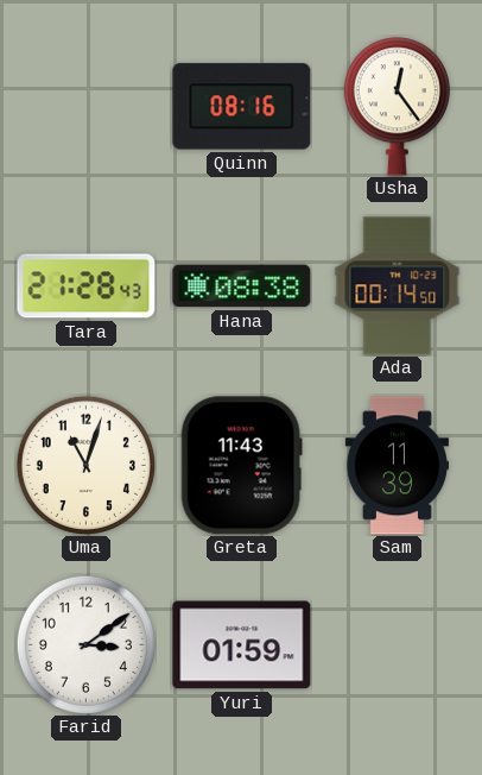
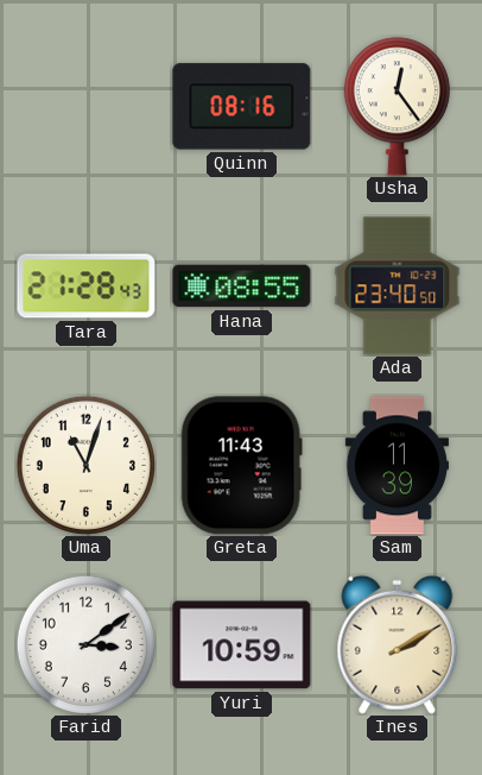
Hana: 08:38 -> 08:55 (242, 286)
Ada: 00:14 -> 23:40 (398, 286)
Yuri: 01:59 -> 10:59 (242, 645)
Ines: none -> 2:10 (398, 644)
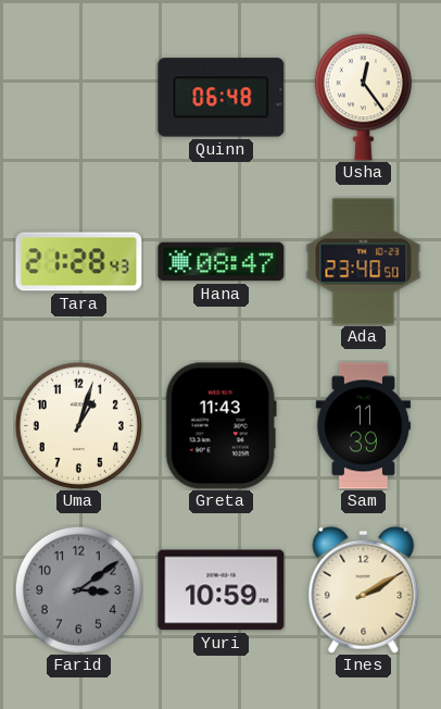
Quinn: 08:16 -> 06:48 (222, 98)
Hana: 08:55 -> 08:47 (222, 262)
Uma: 11:03 -> 1:03 (78, 425)
Farid dial: white -> grey (78, 589)
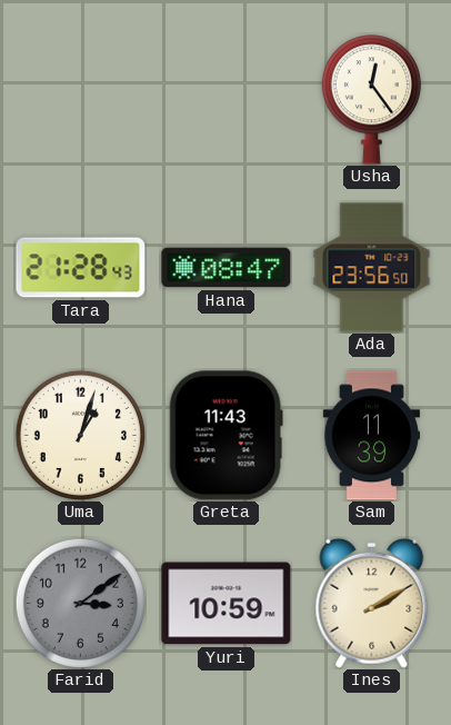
Quinn: 06:48 -> none (222, 98)
Ada: 23:40 -> 23:56 (372, 268)
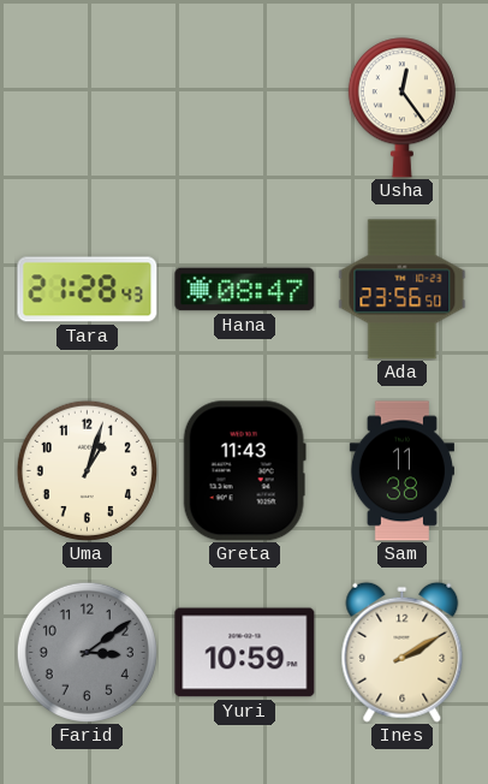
Sam: 11:39 -> 11:38 (401, 471)
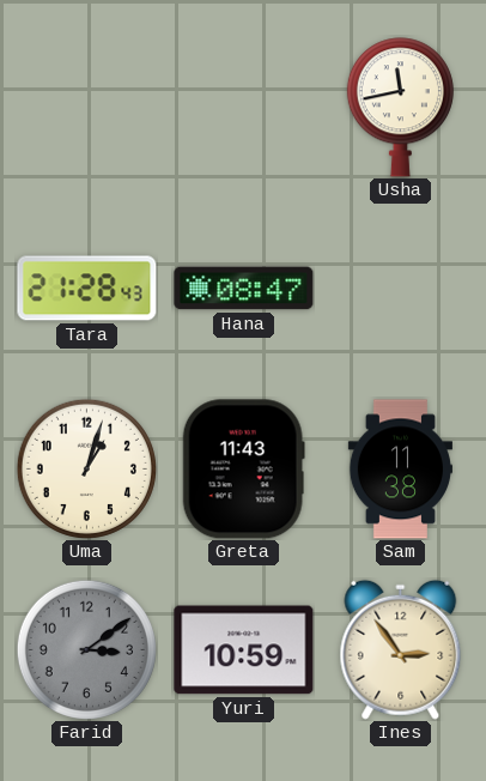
Usha: 12:24 -> 11:43 (400, 108)
Ada: 23:56 -> none (403, 290)
Ines: 2:10 -> 2:54 (401, 649)
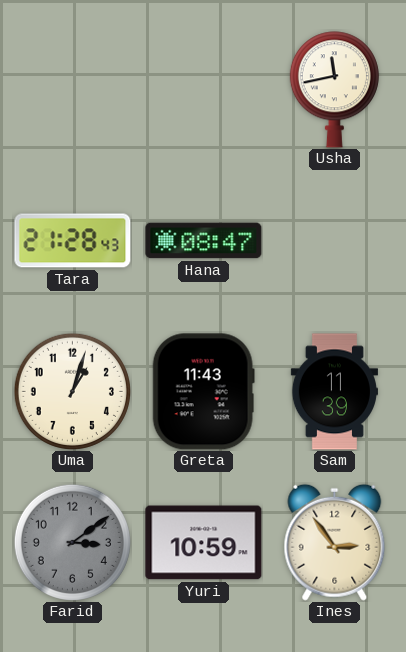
Sam: 11:38 -> 11:39 (334, 392)
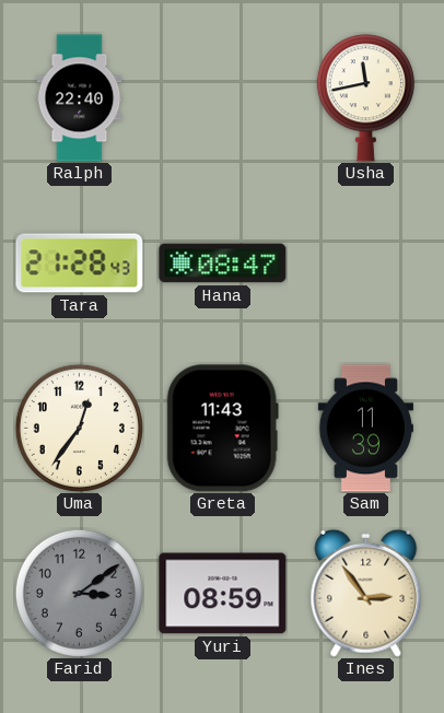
Ralph: none -> 22:40 (80, 98)
Uma: 1:03 -> 12:36 (79, 428)
Yuri: 10:59 -> 08:59 (223, 594)
